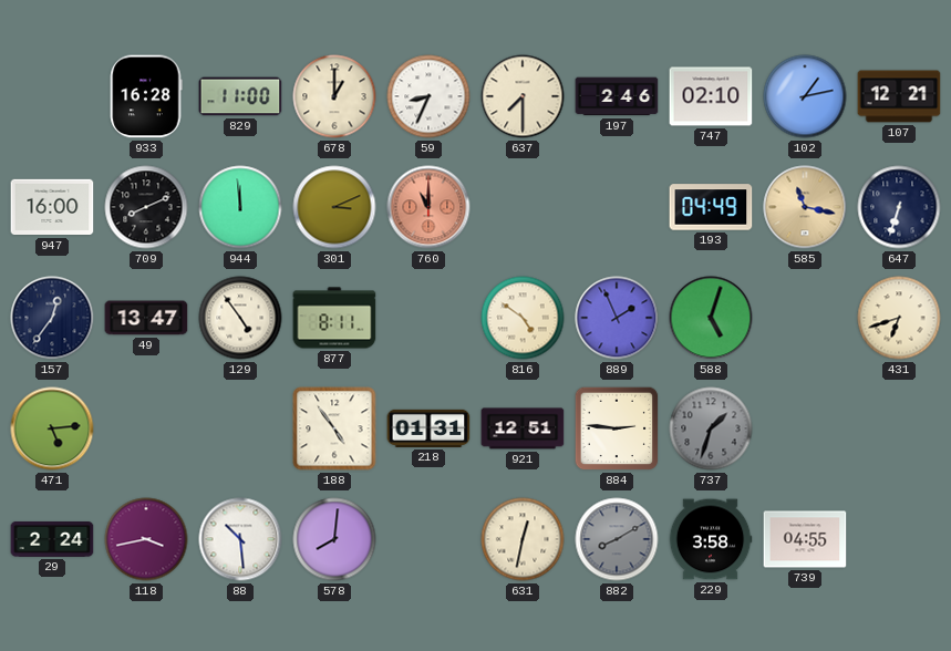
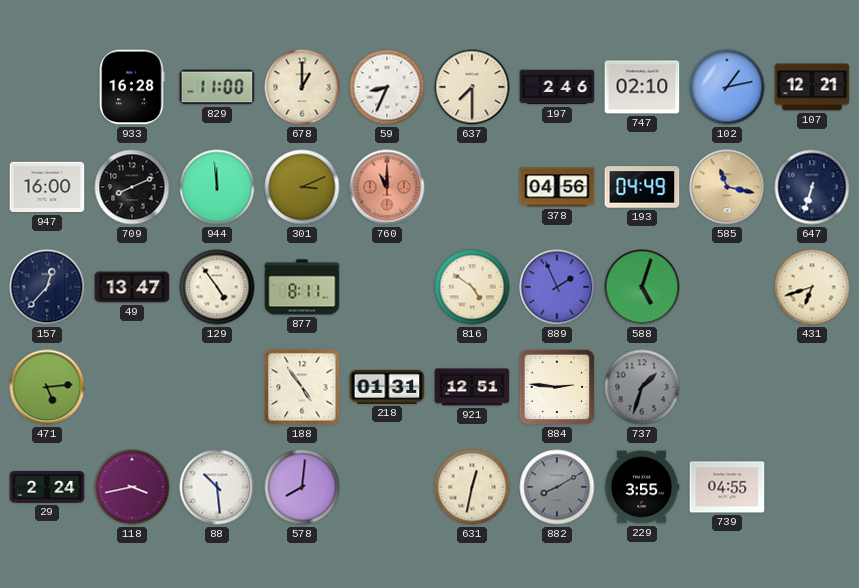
378: none -> 04:56 (557, 187)
157: 12:36 -> 12:37 (47, 287)
229: 3:58 -> 3:55 (642, 487)
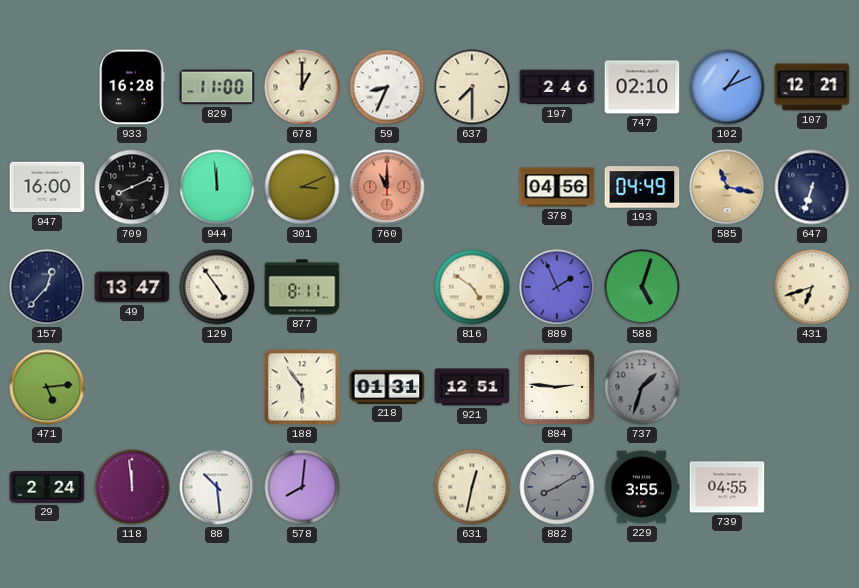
102: 1:13 -> 1:11 (727, 87)
188: 4:54 -> 5:54 (302, 387)
118: 3:43 -> 11:59 (132, 487)
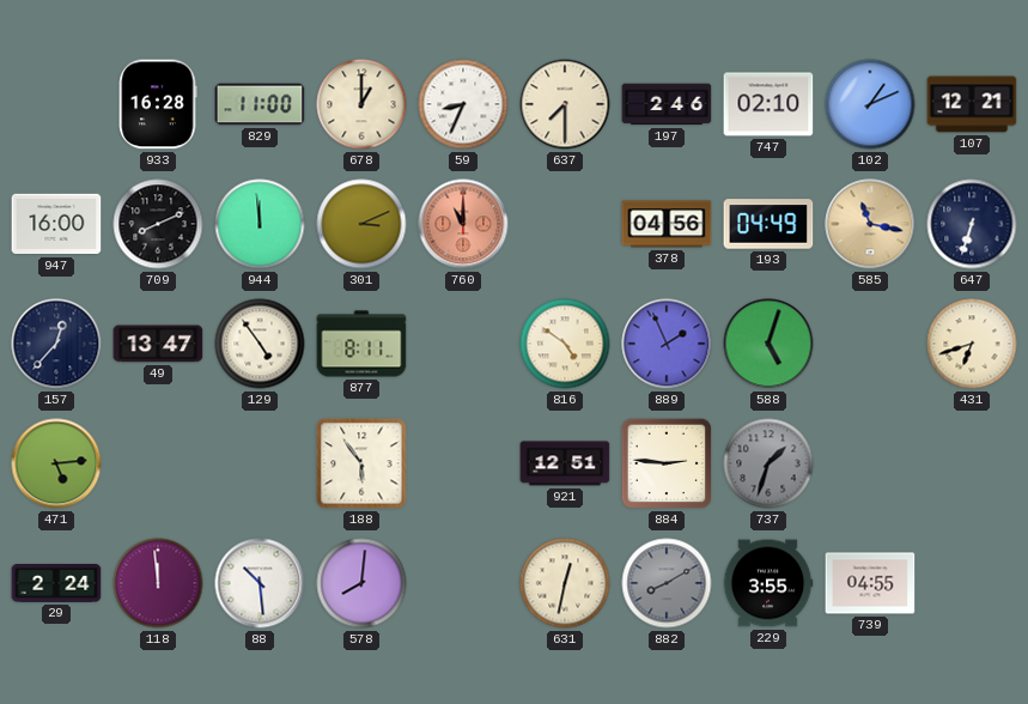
218: 01:31 -> none (387, 387)
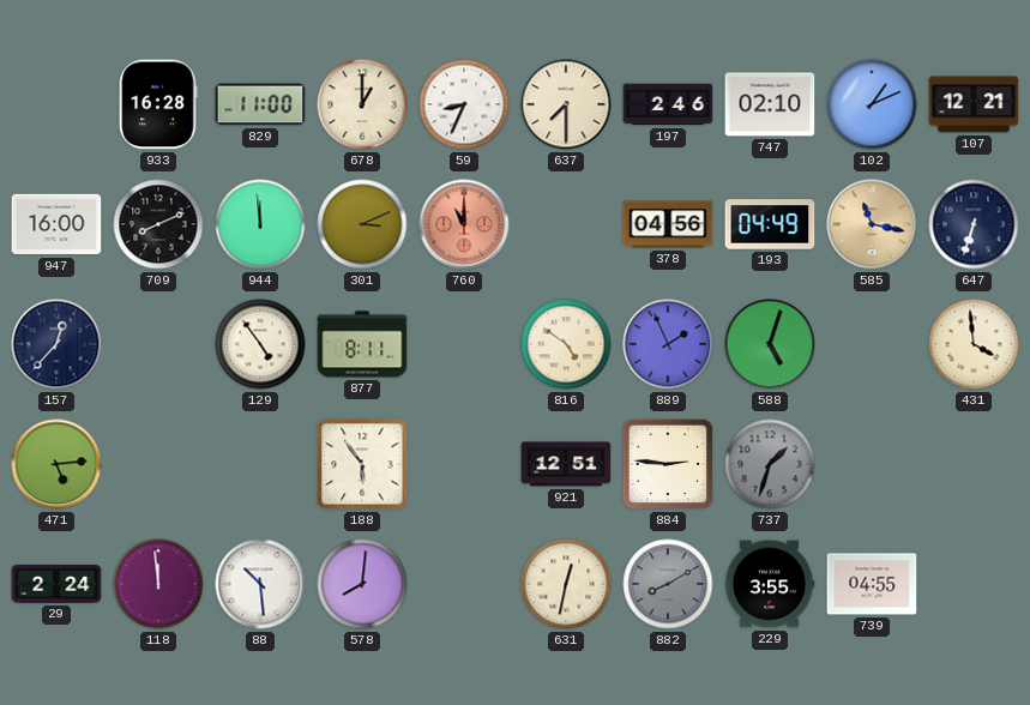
49: 13:47 -> none (158, 344)
431: 6:42 -> 3:59 (974, 344)
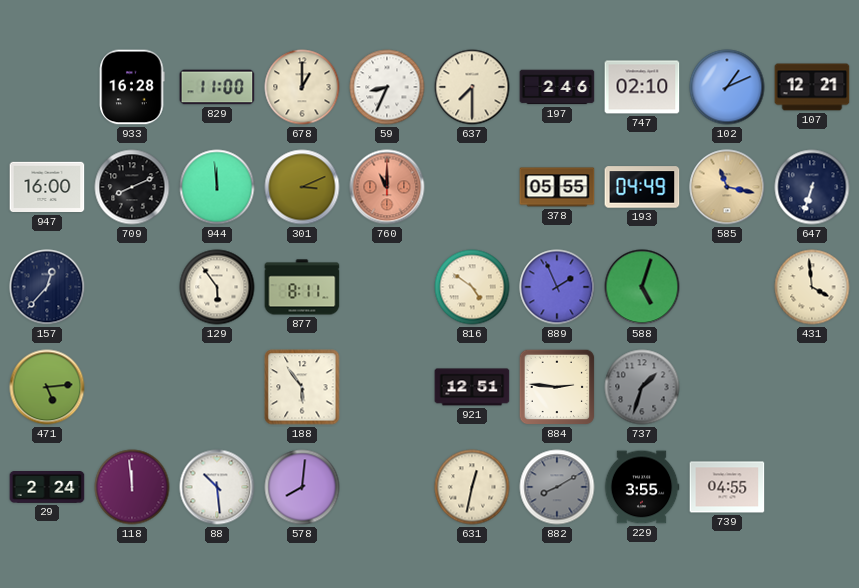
378: 04:56 -> 05:55 (557, 187)
129: 4:54 -> 5:54 (217, 287)
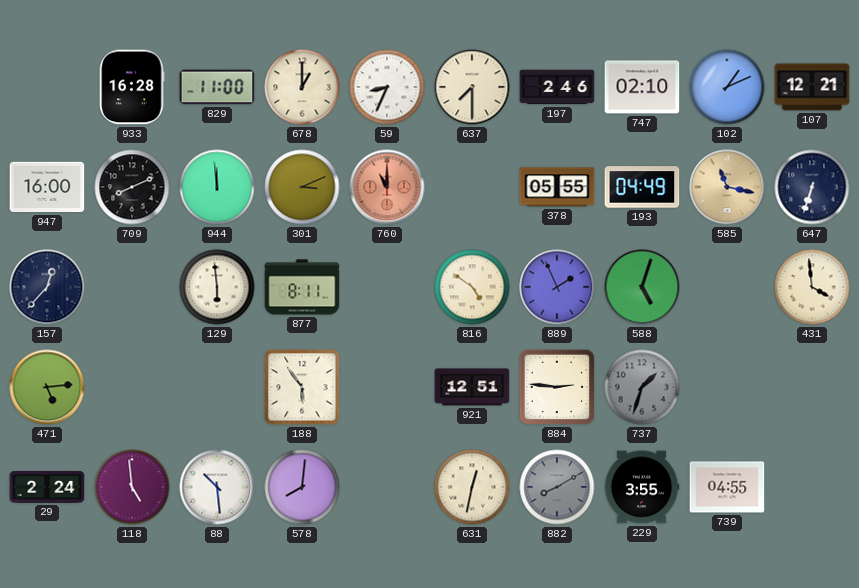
129: 5:54 -> 5:59 (217, 287)
118: 11:59 -> 4:59 (132, 487)
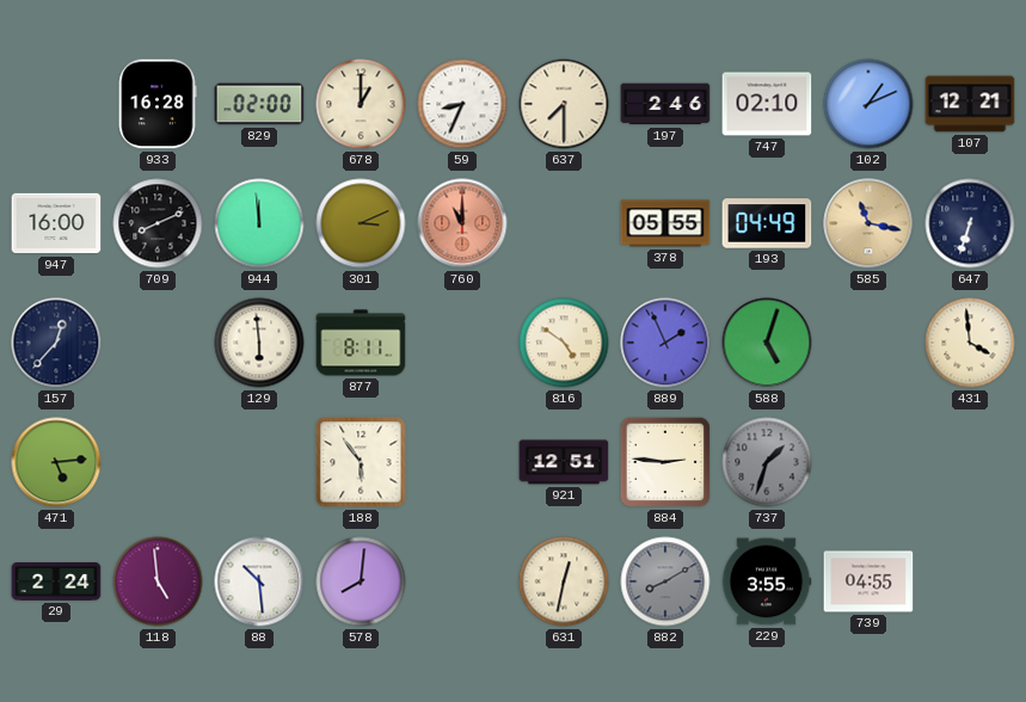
829: 11:00 -> 02:00 (259, 104)
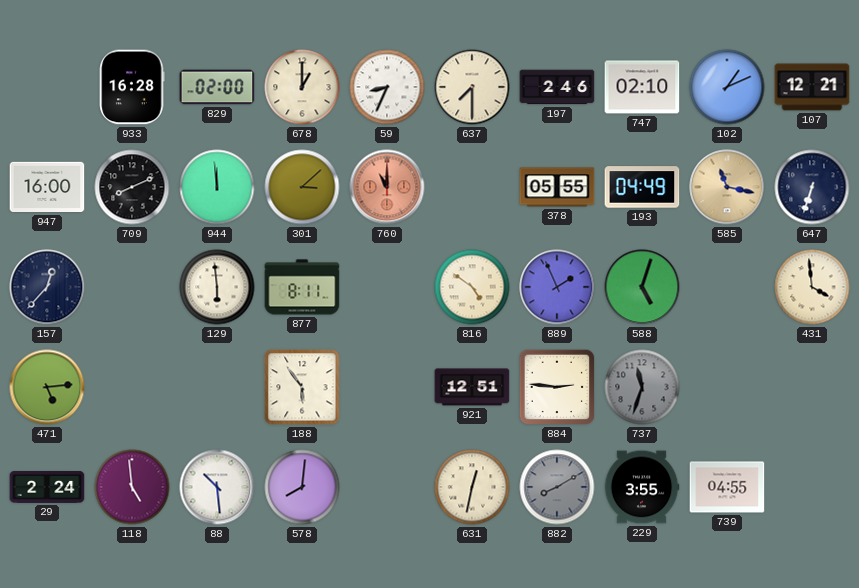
301: 3:11 -> 3:08 (302, 187)
737: 1:33 -> 11:33 (642, 387)
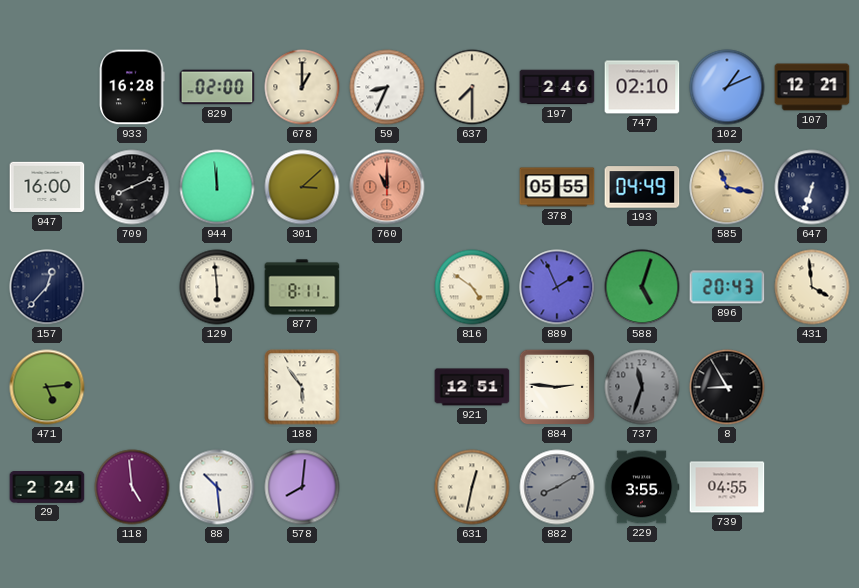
896: none -> 20:43 (727, 287)
8: none -> 8:55 (727, 387)
